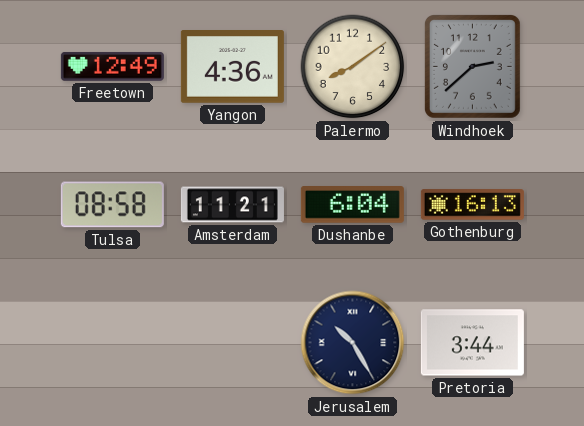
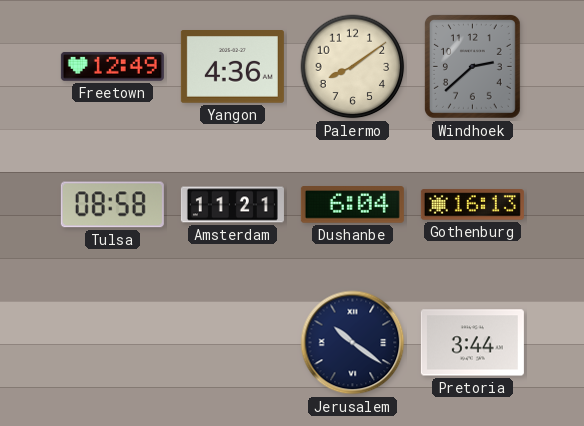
Jerusalem: 10:25 -> 10:21 (353, 343)
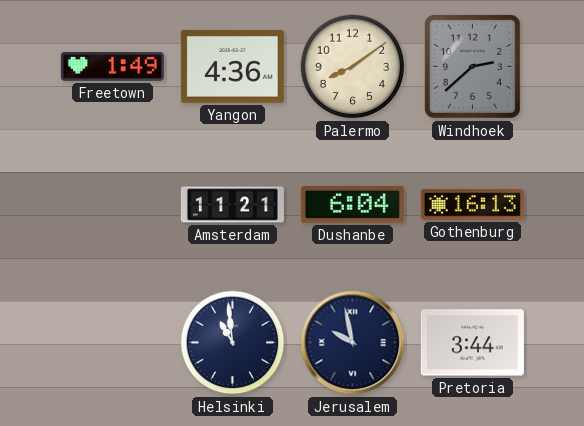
Freetown: 12:49 -> 1:49 (112, 66)
Tulsa: 08:58 -> none (112, 205)
Helsinki: none -> 10:59 (233, 343)
Jerusalem: 10:21 -> 9:58 (353, 343)
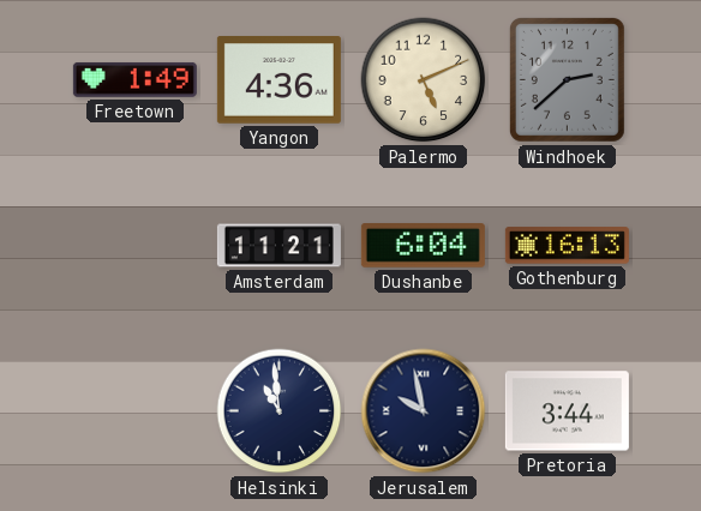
Palermo: 8:09 -> 5:11 (424, 80)
